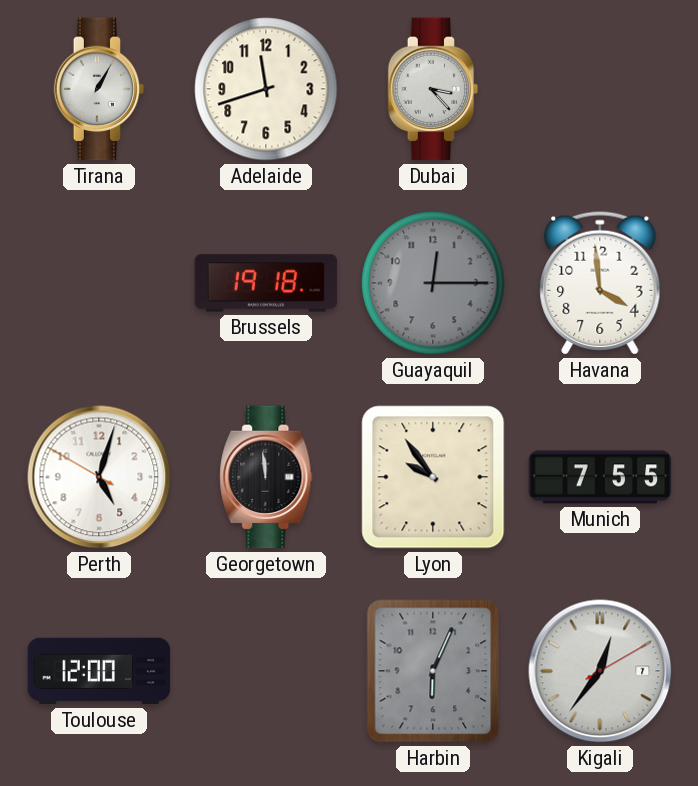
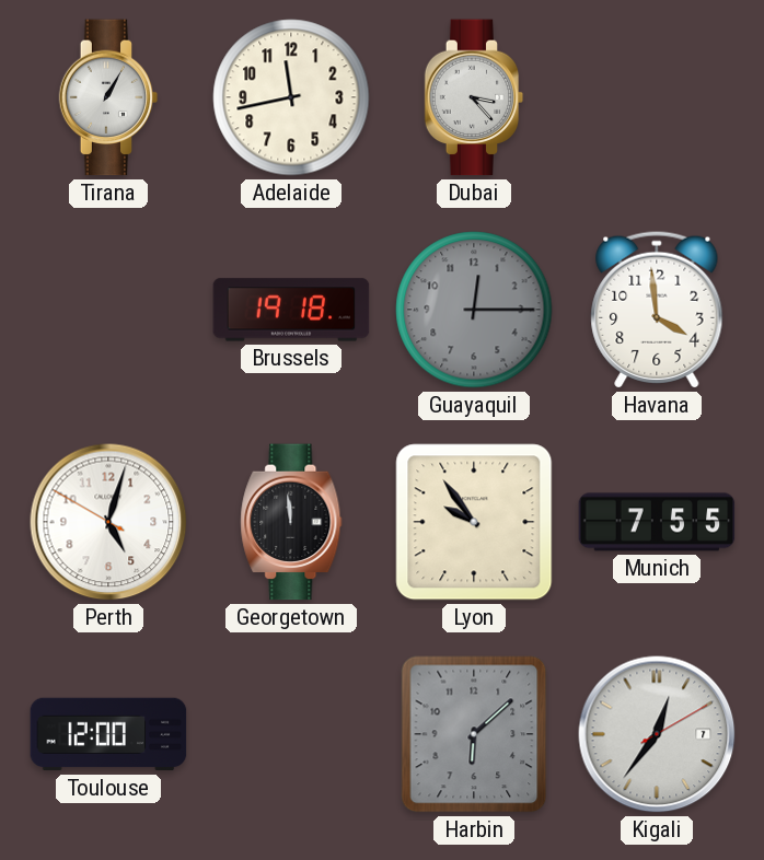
Adelaide: 11:42 -> 11:43 (291, 97)
Harbin: 6:04 -> 6:08 (474, 734)
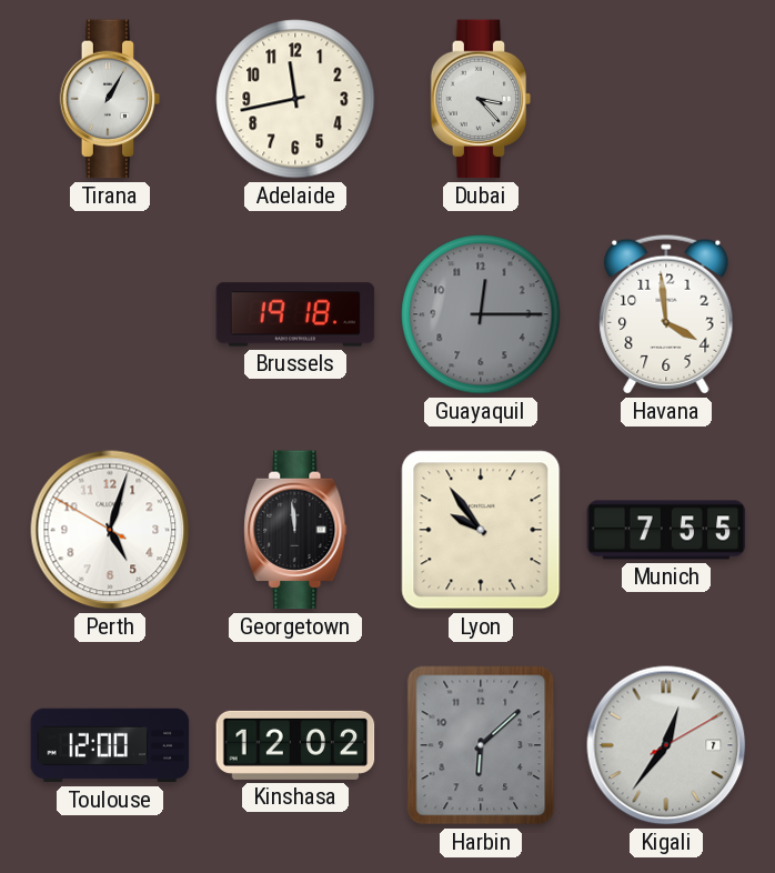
Kinshasa: none -> 12:02 (295, 745)
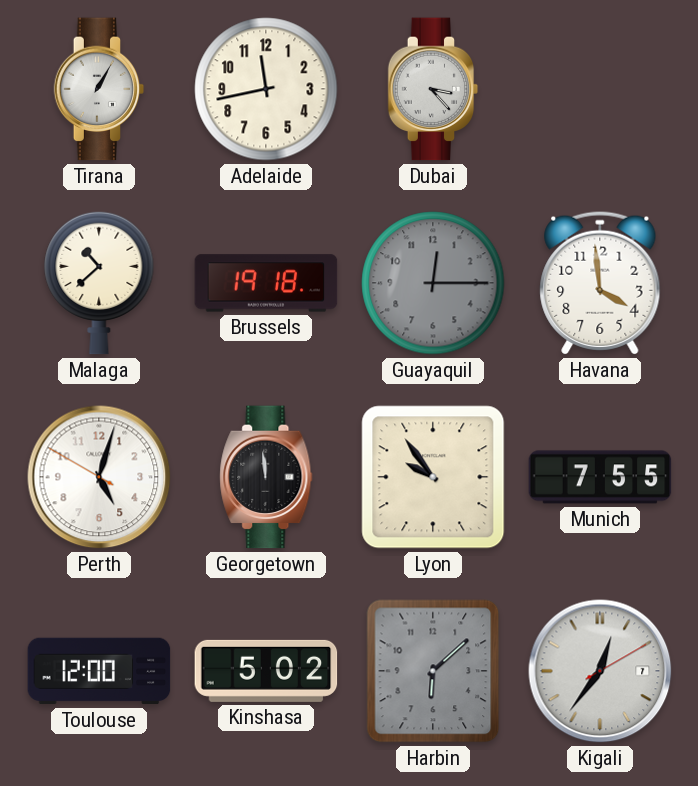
Malaga: none -> 10:38 (99, 283)
Kinshasa: 12:02 -> 5:02 (266, 671)
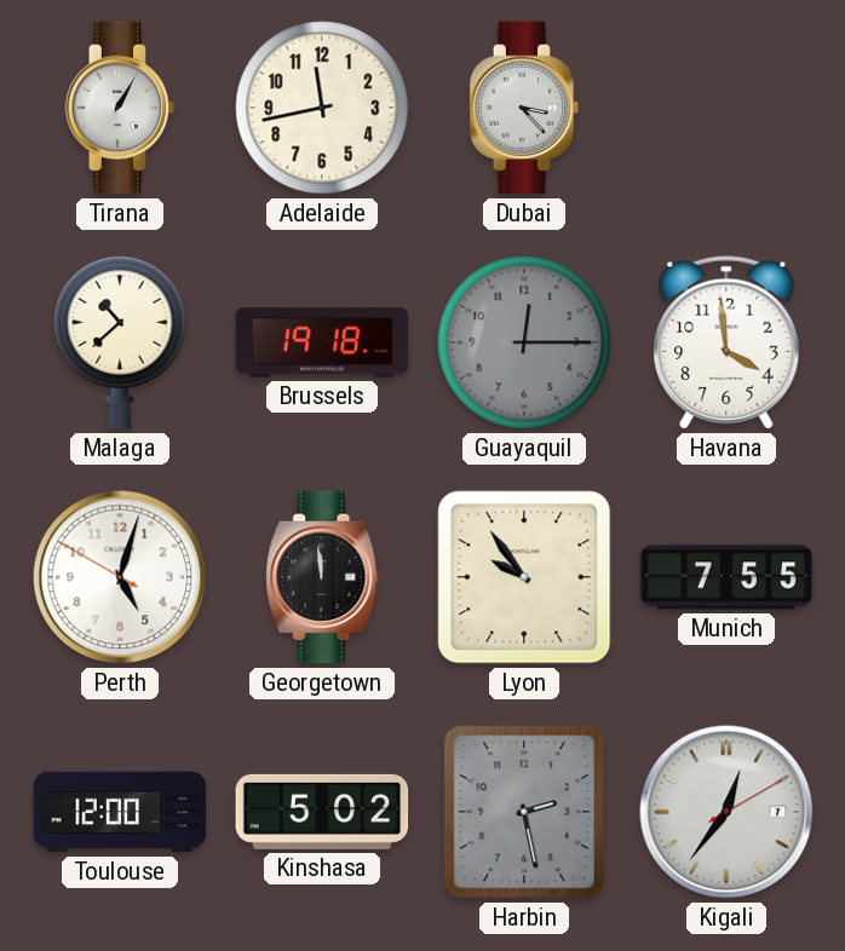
Harbin: 6:08 -> 2:28 (524, 812)
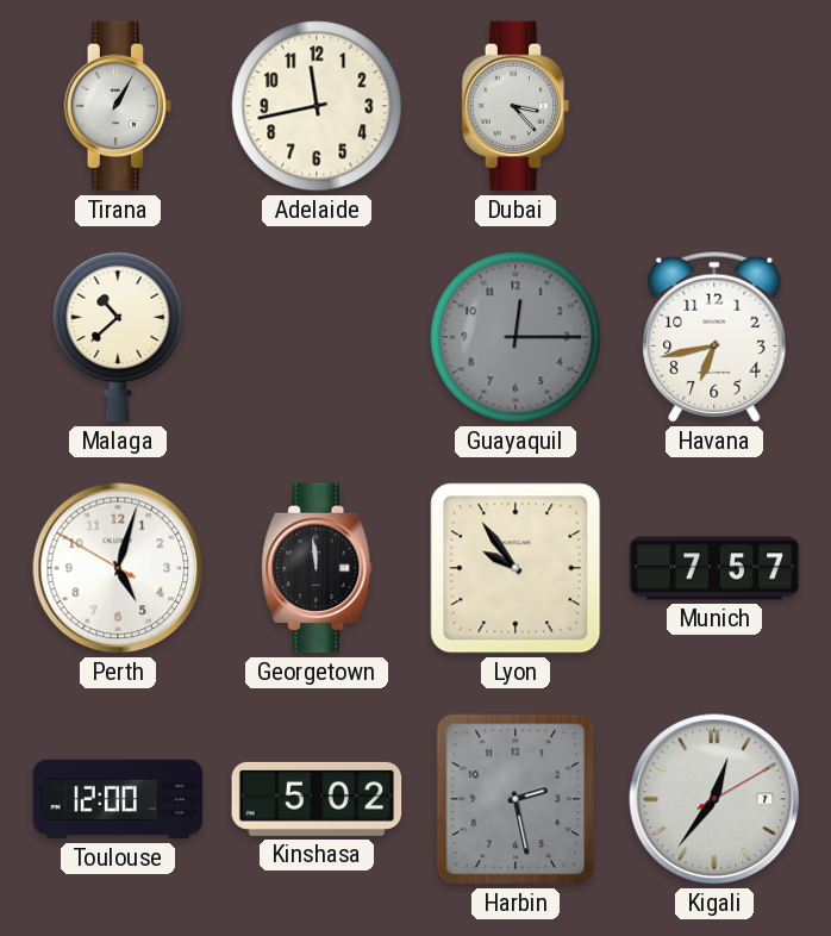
Brussels: 19:18 -> none (322, 342)
Havana: 3:59 -> 6:43 (714, 337)
Munich: 7:55 -> 7:57 (714, 568)
